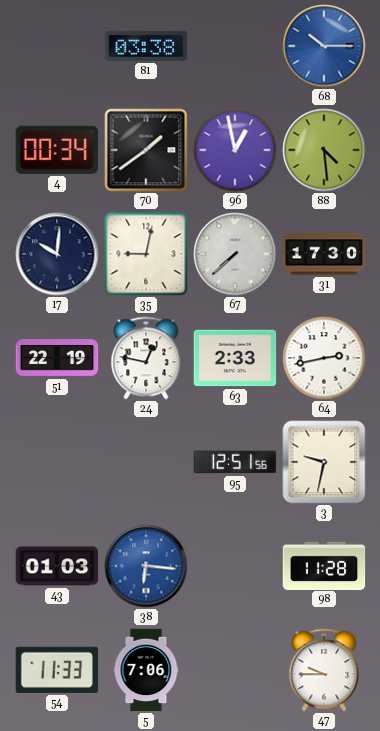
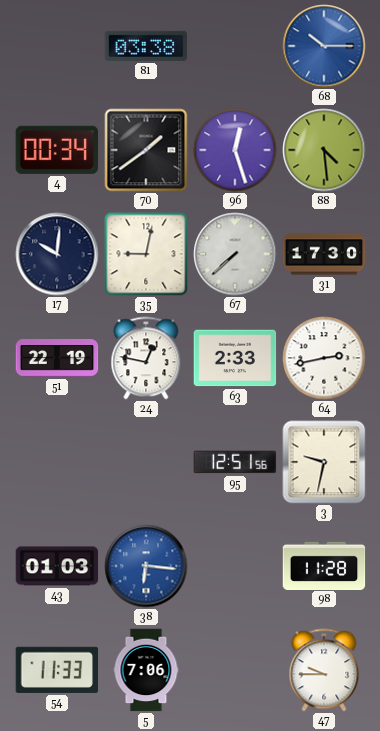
96: 12:58 -> 12:27 (235, 150)
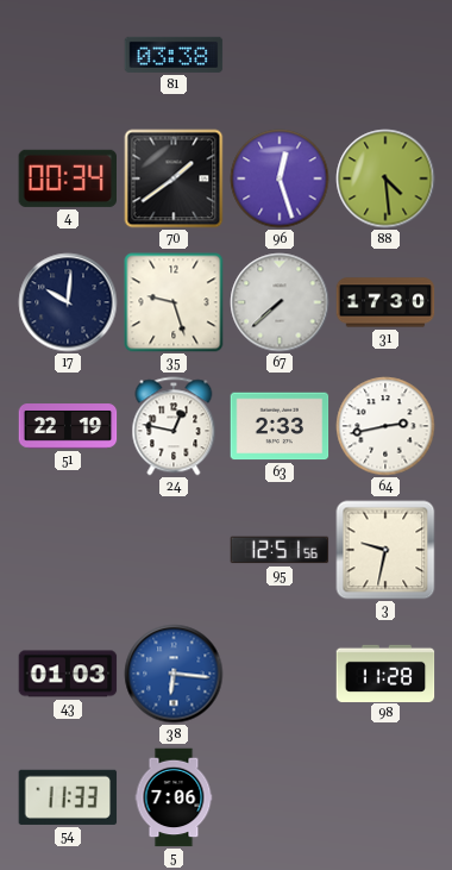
68: 10:15 -> none (324, 46)
35: 9:02 -> 9:27 (174, 302)
47: 9:45 -> none (324, 670)
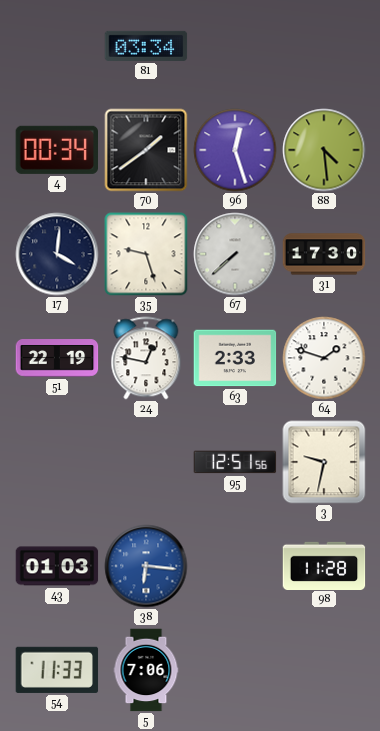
81: 03:38 -> 03:34 (146, 46)
17: 10:01 -> 4:01 (57, 254)
64: 2:43 -> 1:48 (324, 358)
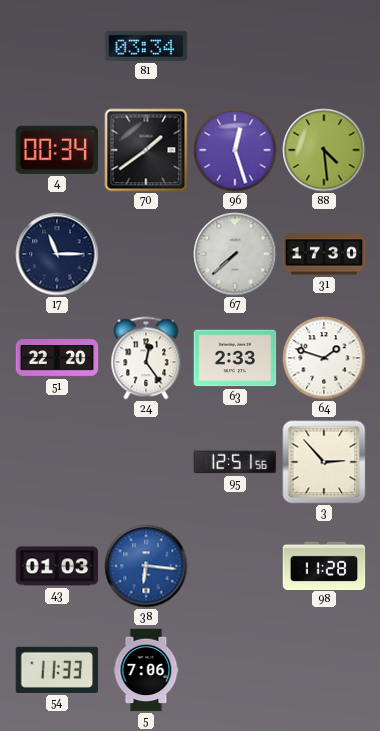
17: 4:01 -> 11:15 (57, 254)
35: 9:27 -> none (146, 254)
51: 22:19 -> 22:20 (57, 358)
24: 12:47 -> 12:24 (146, 358)
3: 9:32 -> 2:53 (324, 462)
